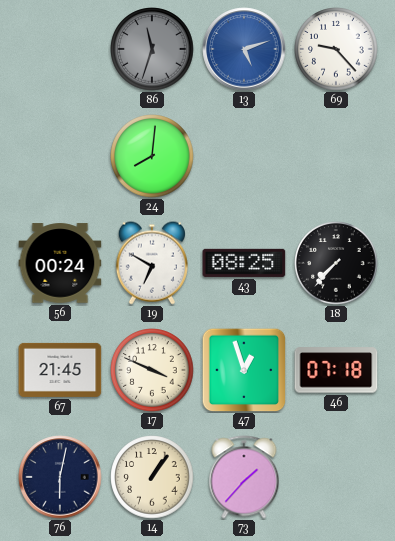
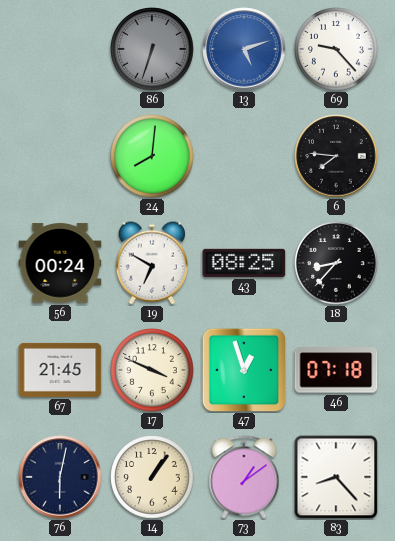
86: 11:33 -> 6:33 (152, 49)
6: none -> 7:46 (336, 156)
18: 7:37 -> 8:37 (336, 263)
73: 1:37 -> 1:09 (244, 477)
83: none -> 8:23 (336, 477)
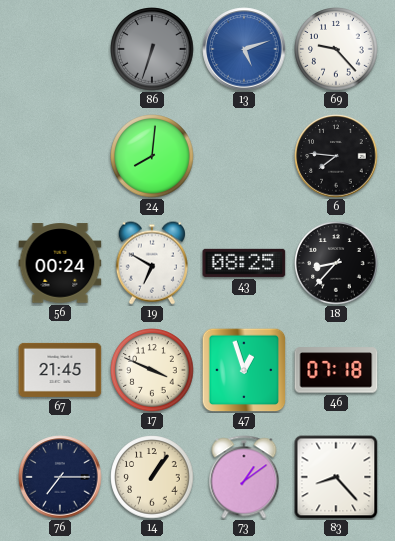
76: 6:02 -> 7:15 (60, 477)
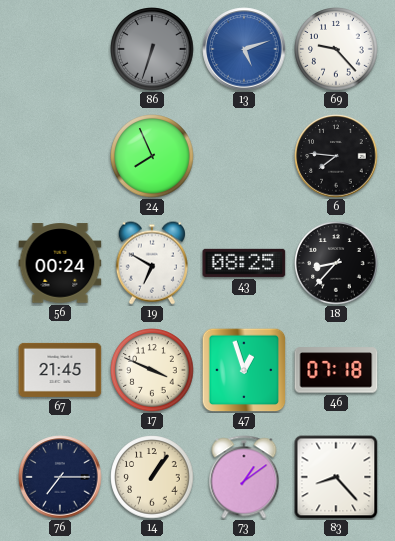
24: 8:01 -> 7:56 (152, 156)
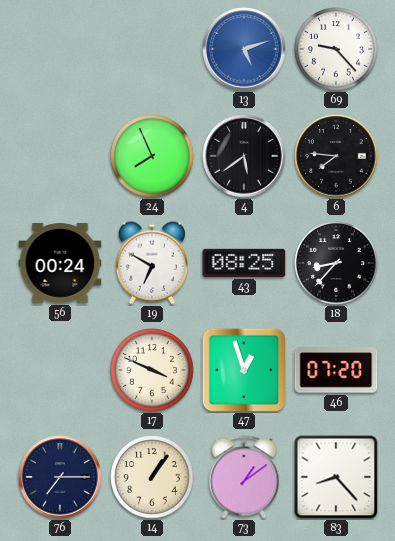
86: 6:33 -> none (152, 49)
4: none -> 5:39 (244, 156)
67: 21:45 -> none (60, 370)
46: 07:18 -> 07:20 (336, 370)
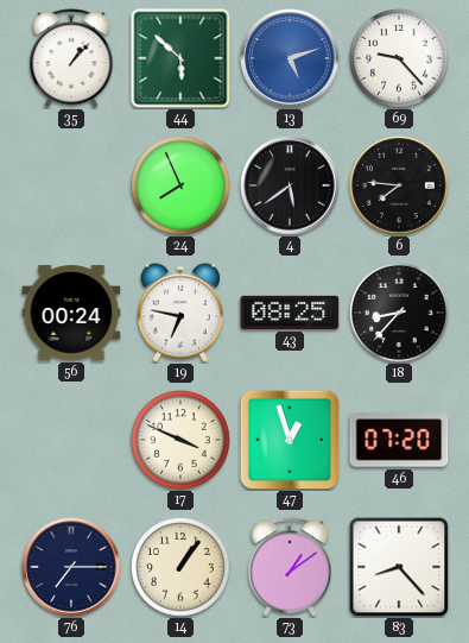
35: none -> 1:07 (71, 58)
44: none -> 5:52 (180, 58)
19: 6:50 -> 6:47 (180, 313)
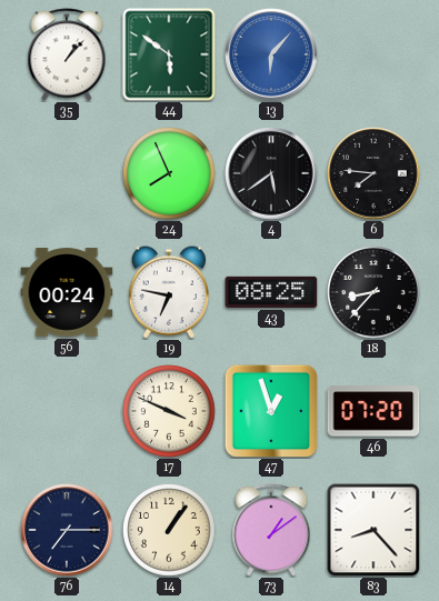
44: 5:52 -> 5:51 (169, 54)
13: 5:12 -> 6:07 (271, 54)
69: 9:23 -> none (399, 58)
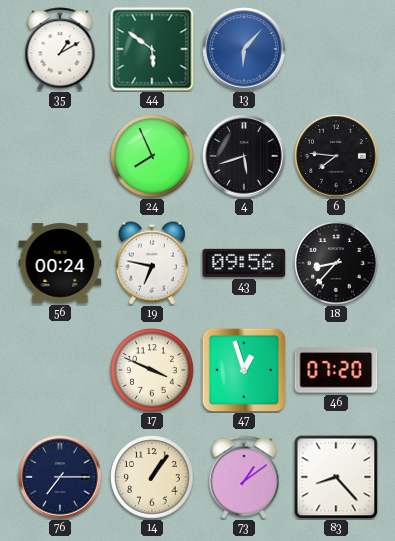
35: 1:07 -> 1:10 (60, 49)
4: 5:39 -> 5:42 (244, 156)
43: 08:25 -> 09:56 (244, 263)
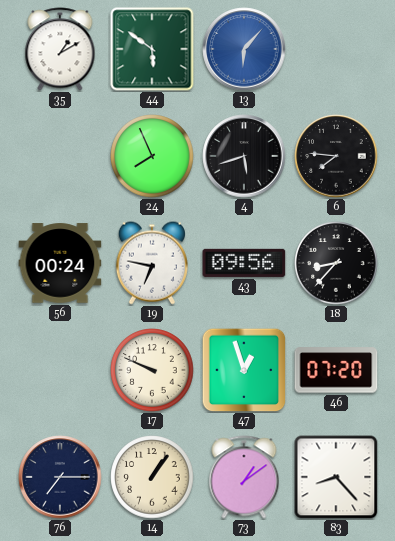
17: 3:49 -> 9:49 (152, 370)
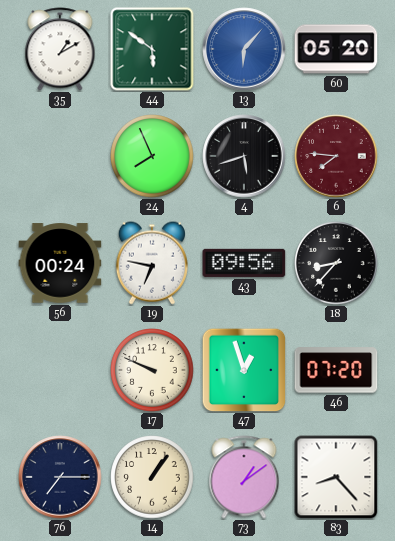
60: none -> 05:20 (336, 49)
6 dial: black -> burgundy (336, 156)
